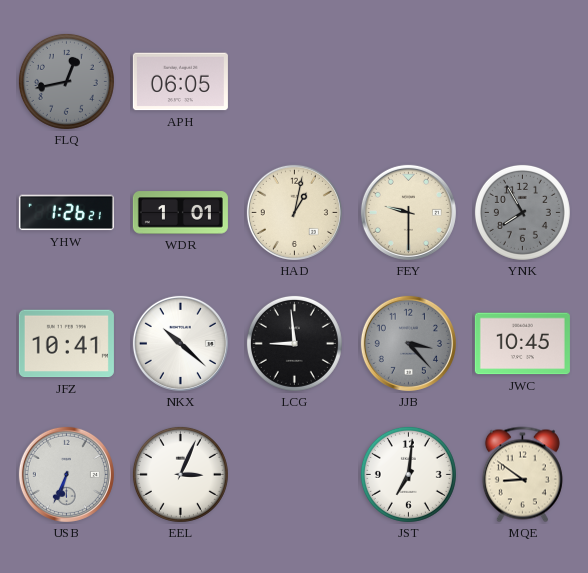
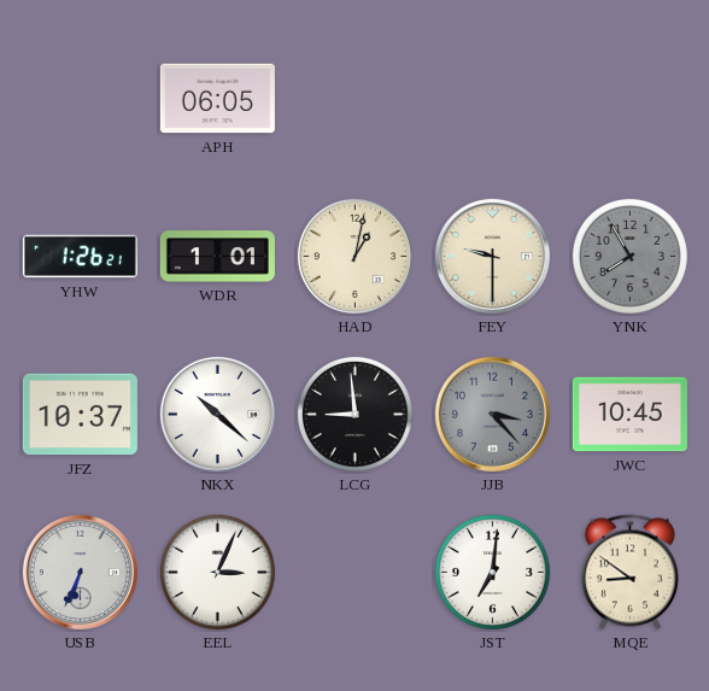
FLQ: 12:43 -> none (66, 81)
JFZ: 10:41 -> 10:37 (80, 415)
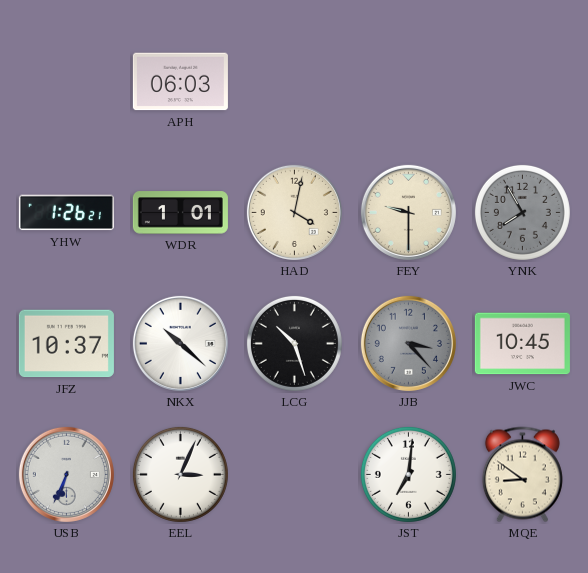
APH: 06:05 -> 06:03 (180, 82)
HAD: 1:02 -> 4:02 (294, 212)
LCG: 8:59 -> 10:27 (294, 343)
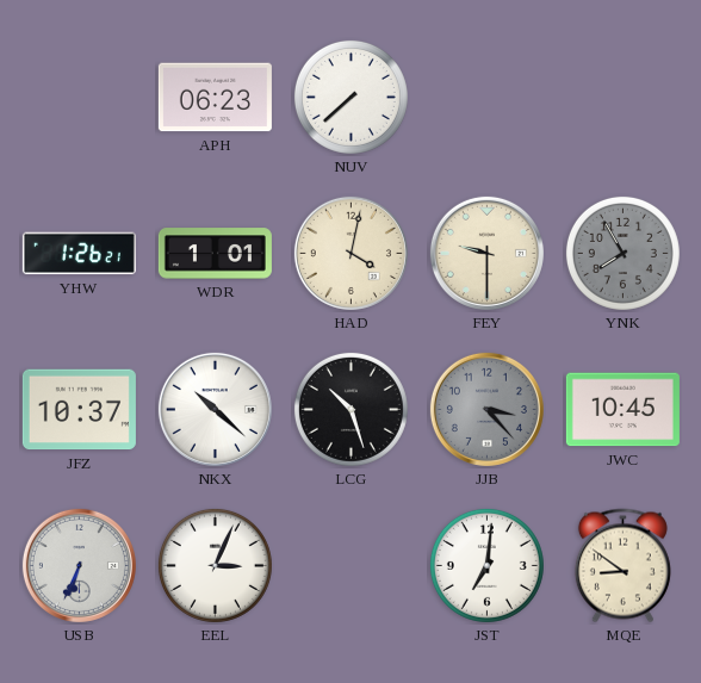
APH: 06:03 -> 06:23 (215, 98)
NUV: none -> 7:38 (350, 97)
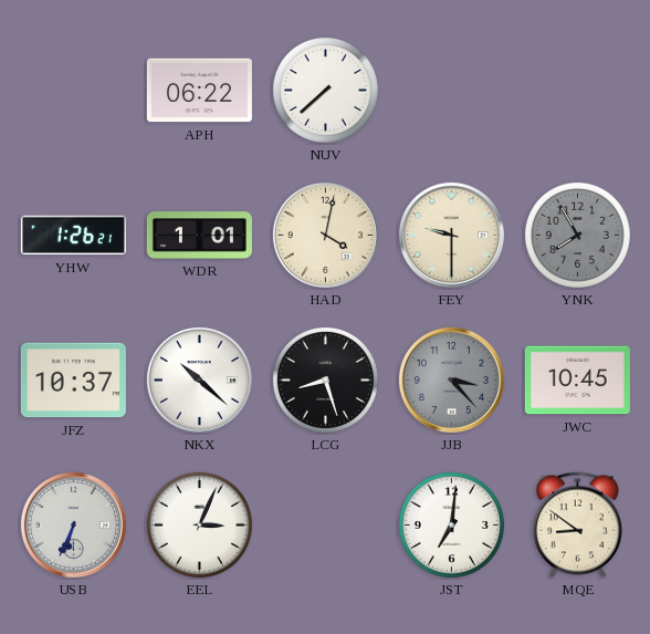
APH: 06:23 -> 06:22 (199, 91)
LCG: 10:27 -> 8:27 (325, 380)
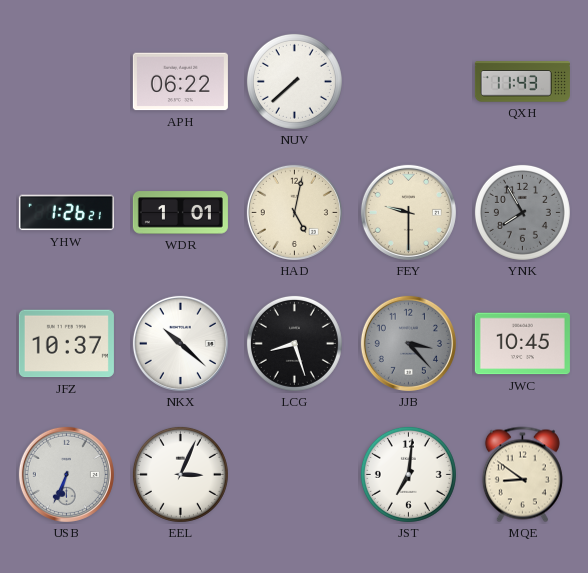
QXH: none -> 11:43 (522, 82)
HAD: 4:02 -> 5:02 (294, 212)
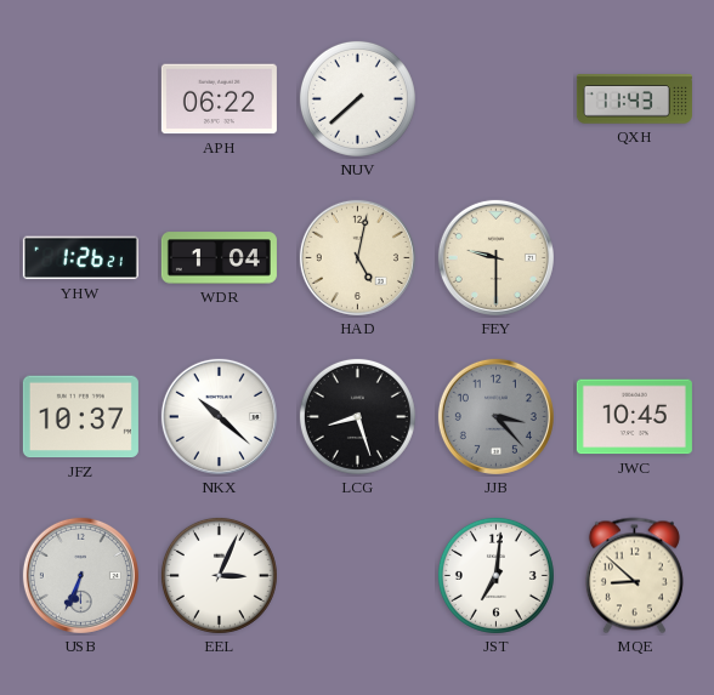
WDR: 1:01 -> 1:04 (219, 258)
YNK: 7:55 -> none (522, 212)
MQE: 8:51 -> 8:52 (634, 576)
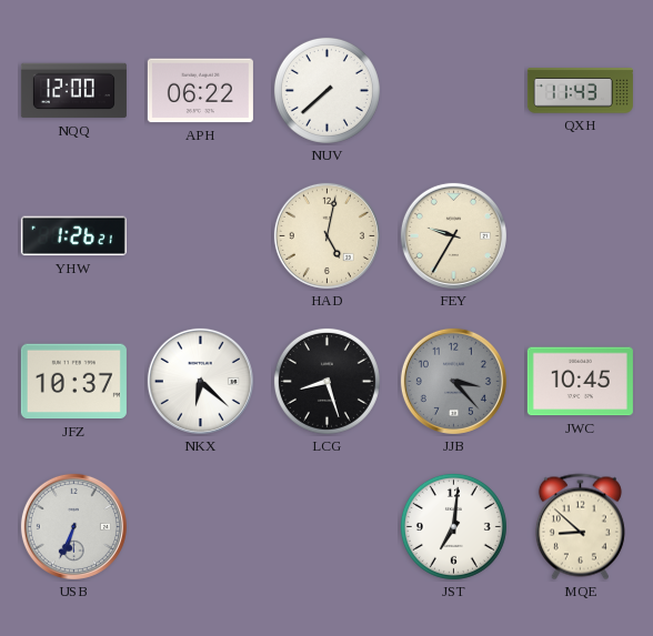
NQQ: none -> 12:00 (73, 91)
WDR: 1:04 -> none (219, 258)
FEY: 9:30 -> 9:35 (453, 235)
NKX: 10:22 -> 6:22 (200, 381)
EEL: 3:04 -> none (219, 575)
